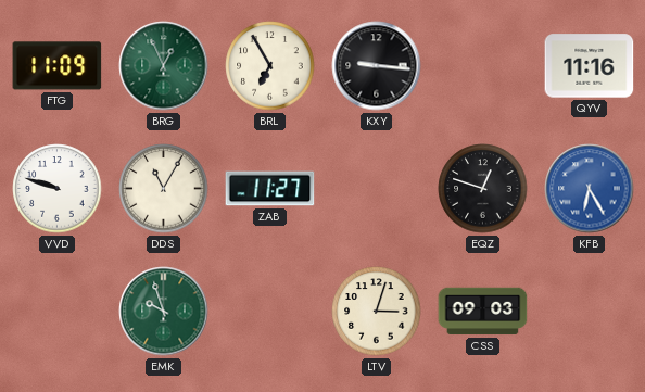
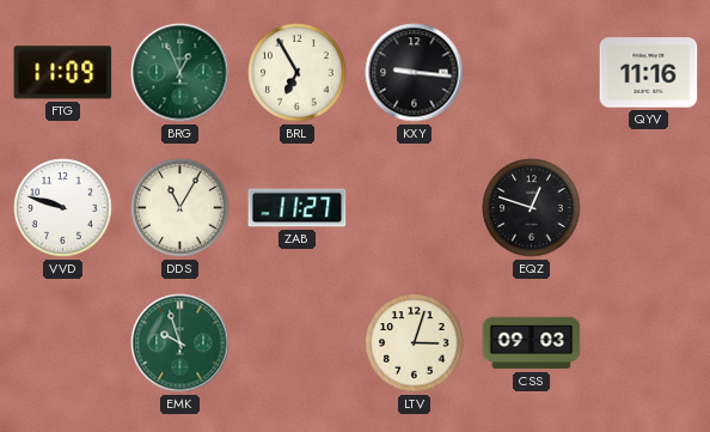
KFB: 6:25 -> none (590, 189)
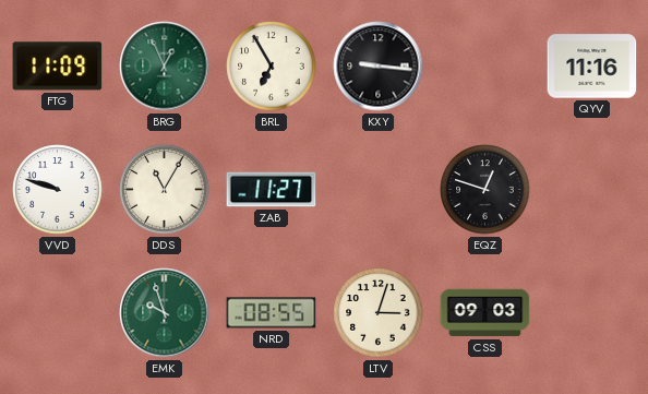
NRD: none -> 08:55 (272, 313)
